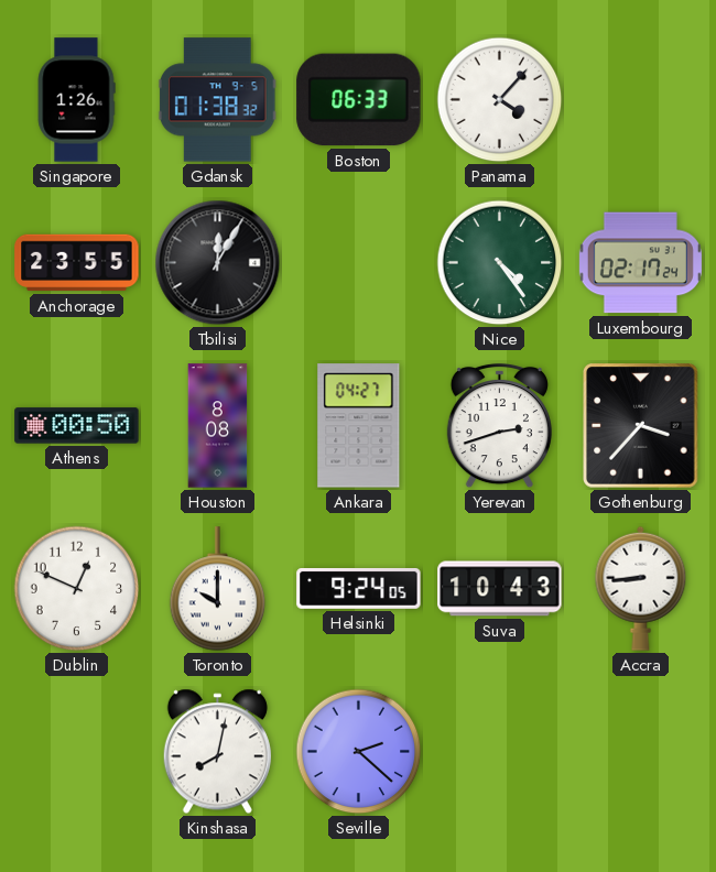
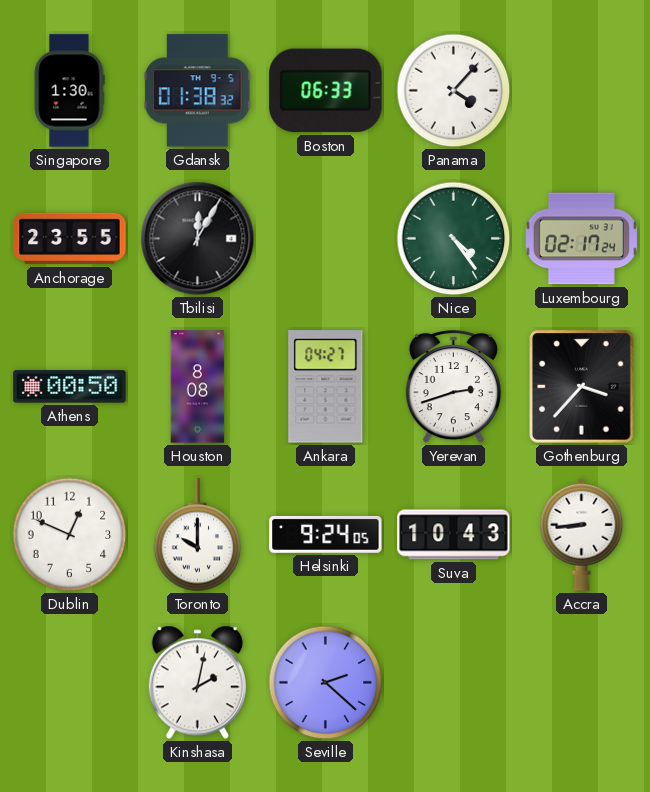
Singapore: 1:26 -> 1:30 (69, 91)
Kinshasa: 8:02 -> 2:02 (197, 683)
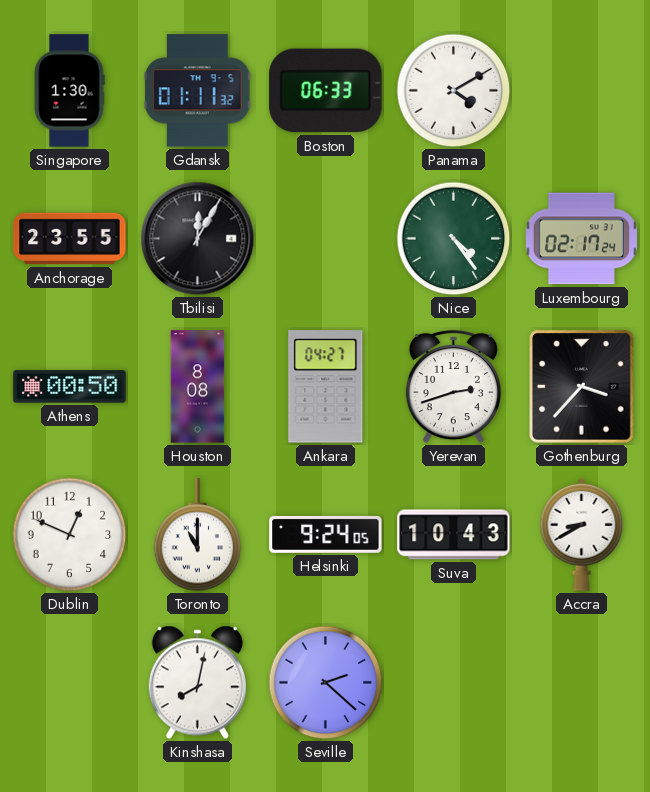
Gdansk: 01:38 -> 01:11 (197, 91)
Panama: 4:07 -> 4:10 (454, 91)
Toronto: 10:00 -> 11:00 (198, 535)
Accra: 8:44 -> 8:40 (582, 534)
Kinshasa: 2:02 -> 8:02 (197, 683)
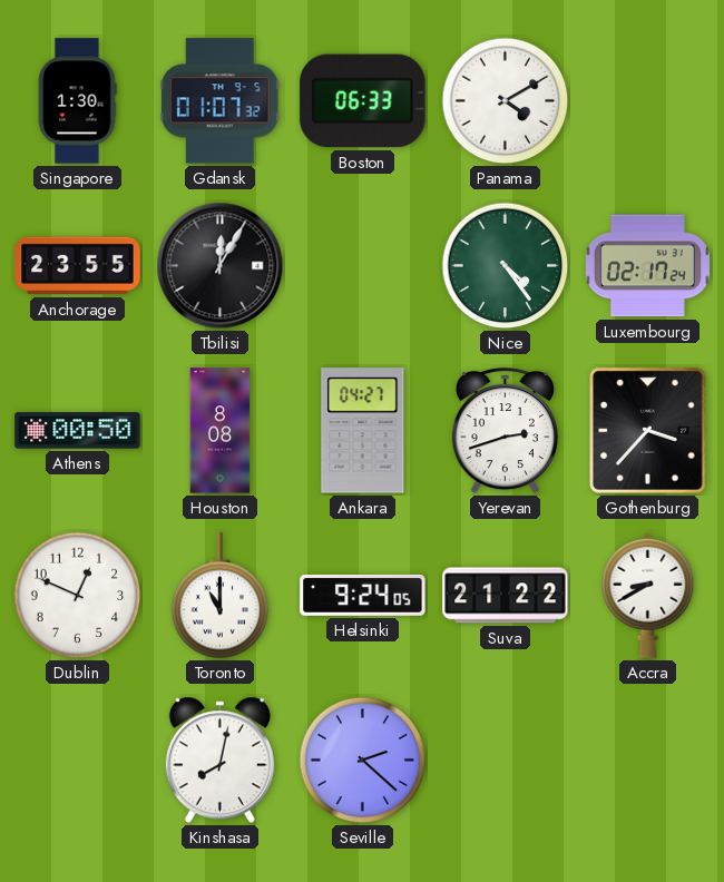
Gdansk: 01:11 -> 01:07 (219, 101)
Suva: 10:43 -> 21:22 (506, 596)
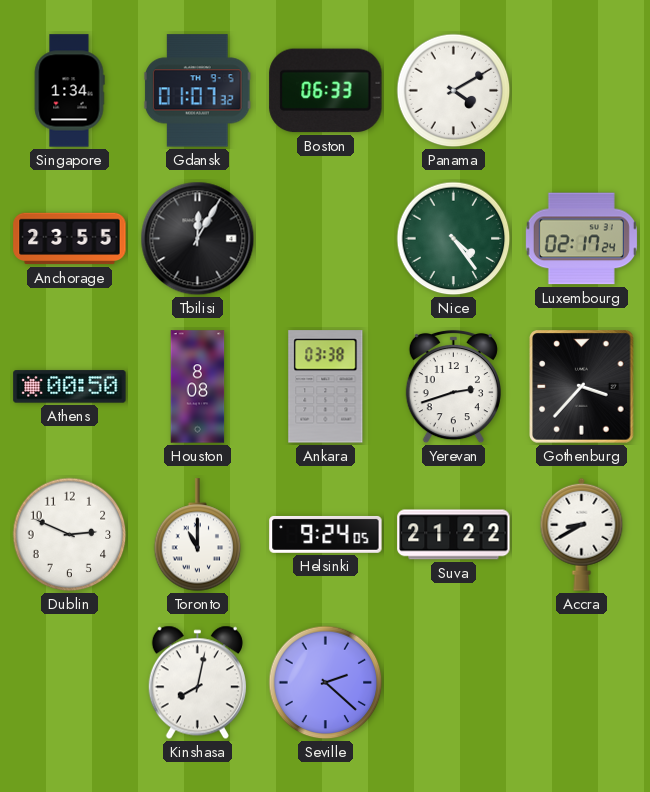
Singapore: 1:30 -> 1:34 (69, 91)
Ankara: 04:27 -> 03:38 (326, 387)
Dublin: 12:49 -> 2:49 (70, 535)
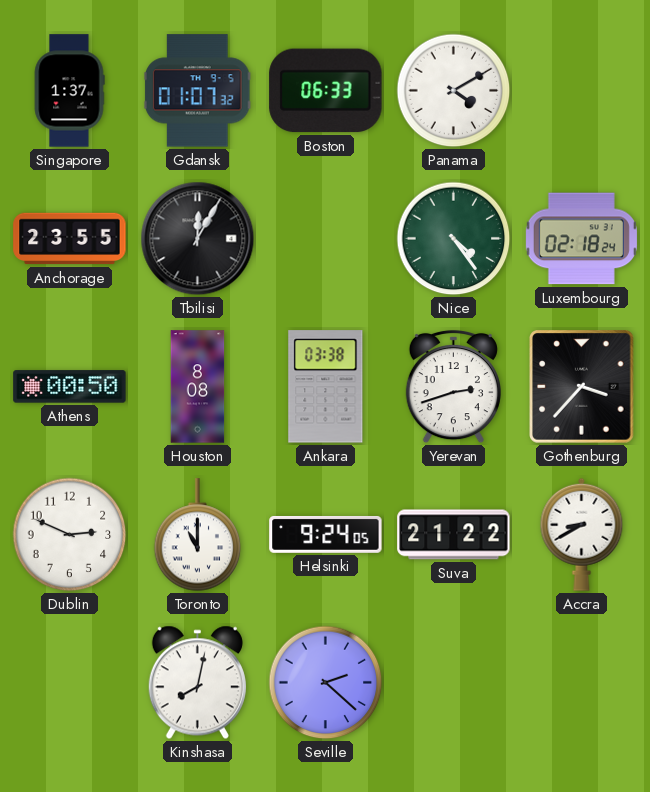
Singapore: 1:34 -> 1:37 (69, 91)
Luxembourg: 02:17 -> 02:18 (581, 239)
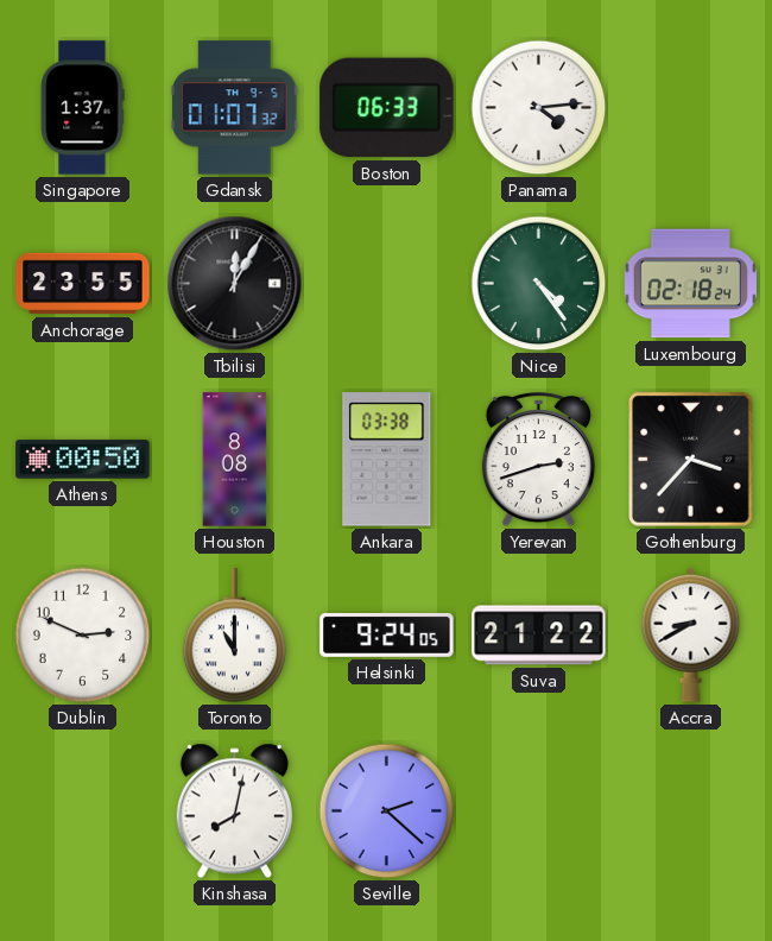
Panama: 4:10 -> 4:14 (539, 108)
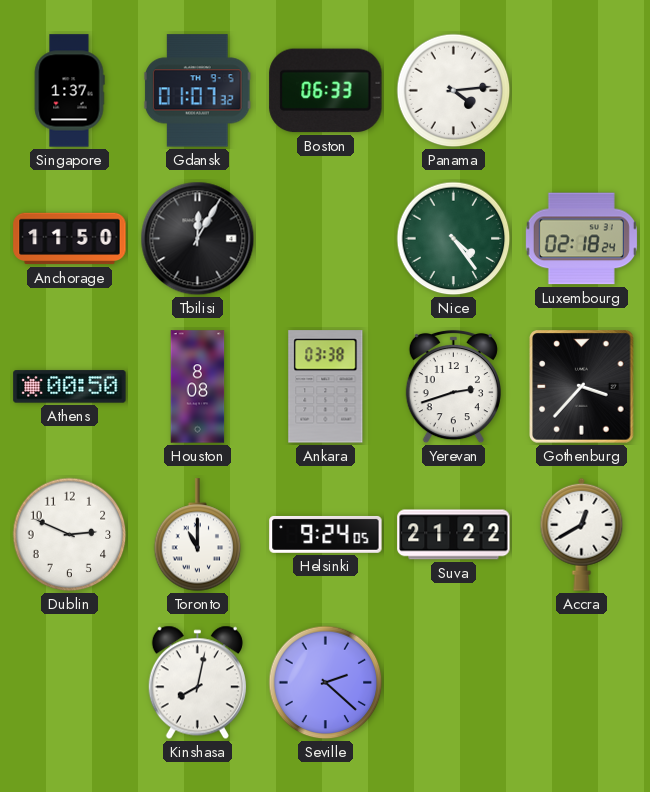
Anchorage: 23:55 -> 11:50 (70, 239)
Accra: 8:40 -> 12:40 (582, 534)
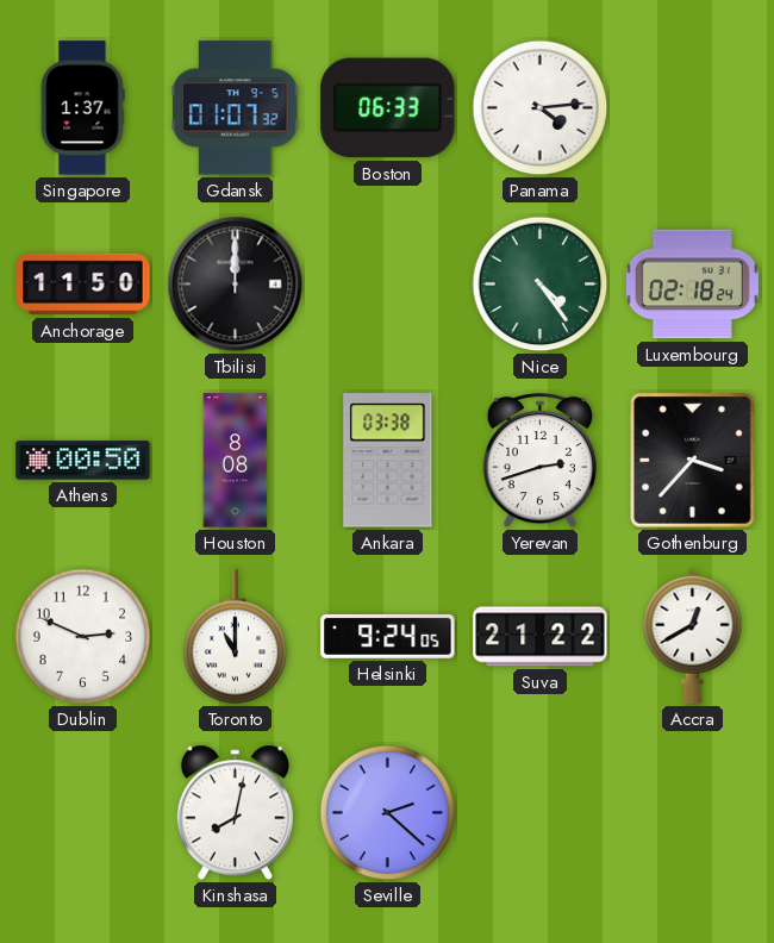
Tbilisi: 12:05 -> 12:00 (236, 285)
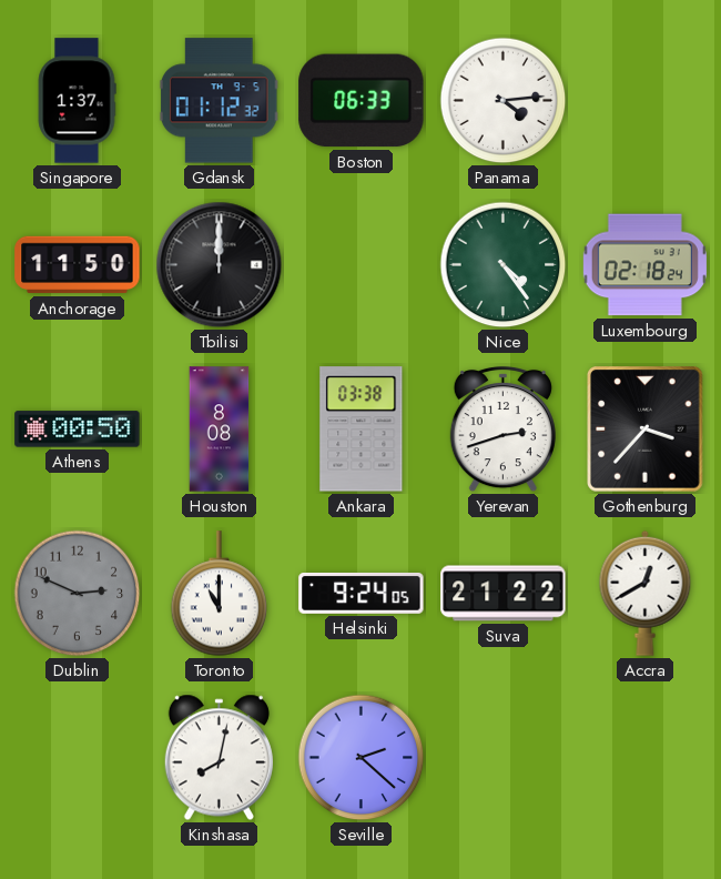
Gdansk: 01:07 -> 01:12 (219, 101)
Dublin dial: white -> grey (78, 594)
